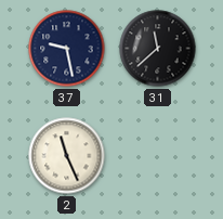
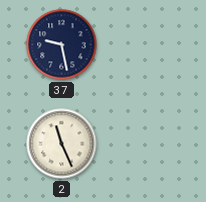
31: 11:38 -> none (158, 49)
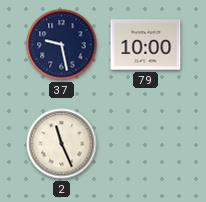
79: none -> 10:00 (146, 45)
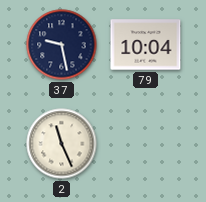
79: 10:00 -> 10:04 (146, 45)
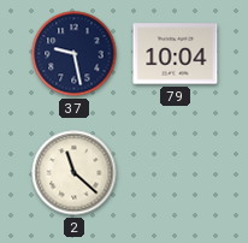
2: 11:26 -> 11:22 (75, 173)
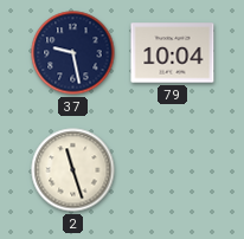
2: 11:22 -> 11:27 (73, 170)
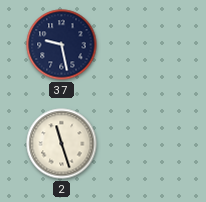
79: 10:04 -> none (173, 53)
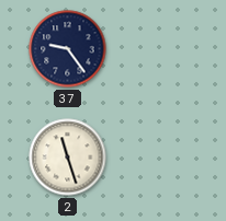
37: 9:28 -> 9:24 (68, 49)
